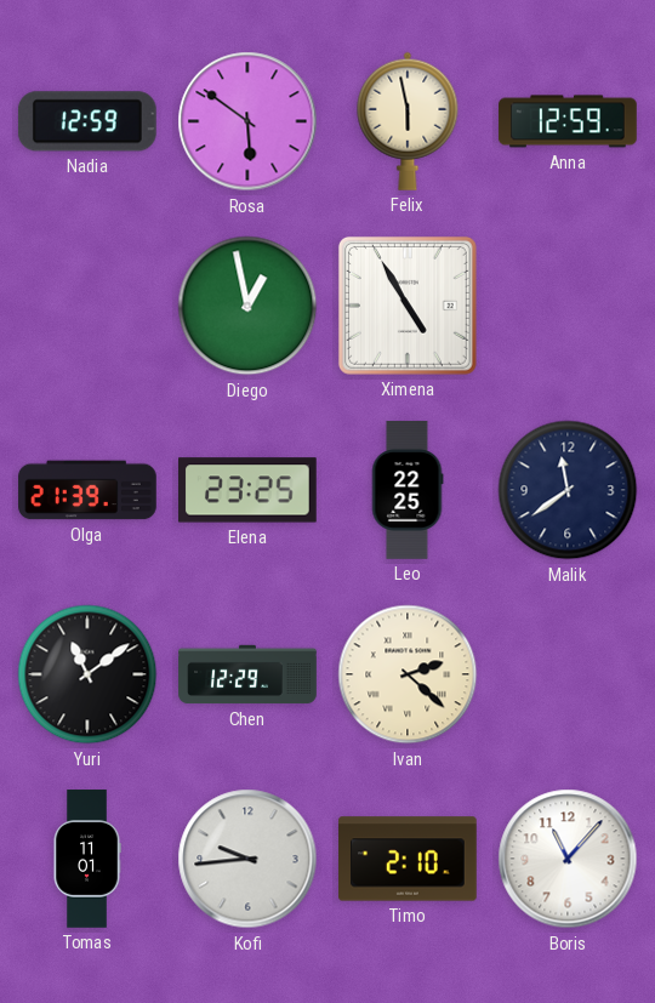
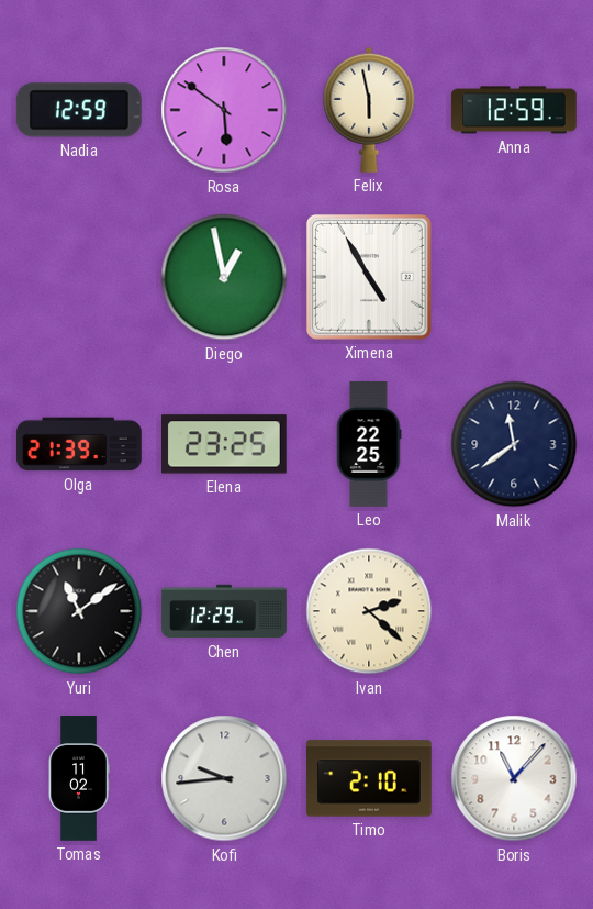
Tomas: 11:01 -> 11:02 (79, 778)
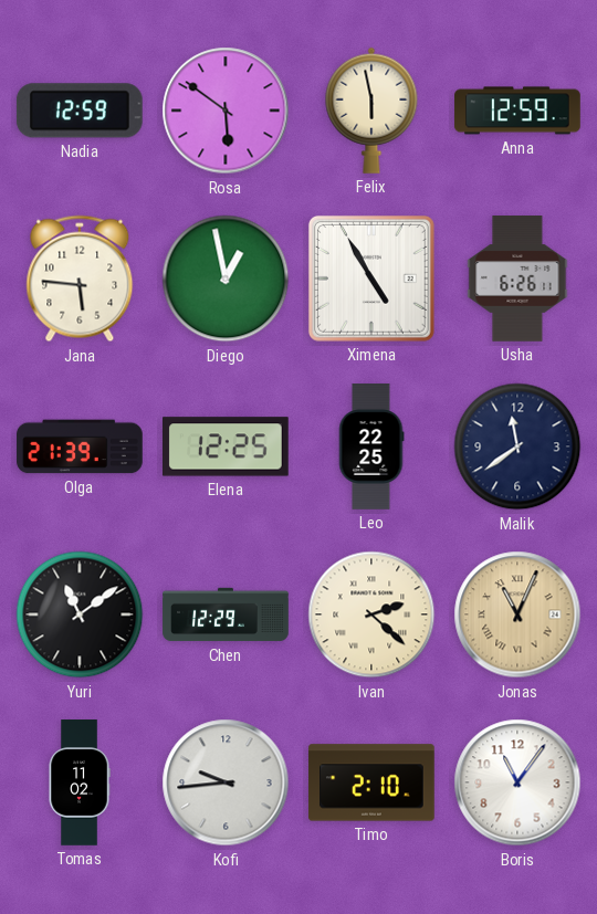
Jana: none -> 5:46 (80, 279)
Usha: none -> 6:26 (517, 279)
Elena: 23:25 -> 12:25 (227, 447)
Jonas: none -> 11:04 (517, 614)
Boris: 11:07 -> 11:06 (517, 782)
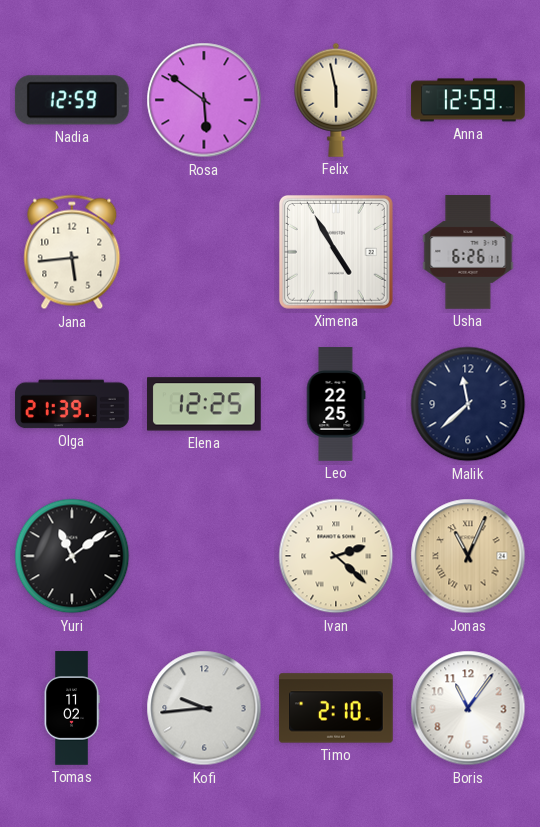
Jana: 5:46 -> 5:44 (72, 252)
Diego: 12:58 -> none (226, 279)
Malik: 11:39 -> 11:38 (468, 404)
Chen: 12:29 -> none (226, 614)
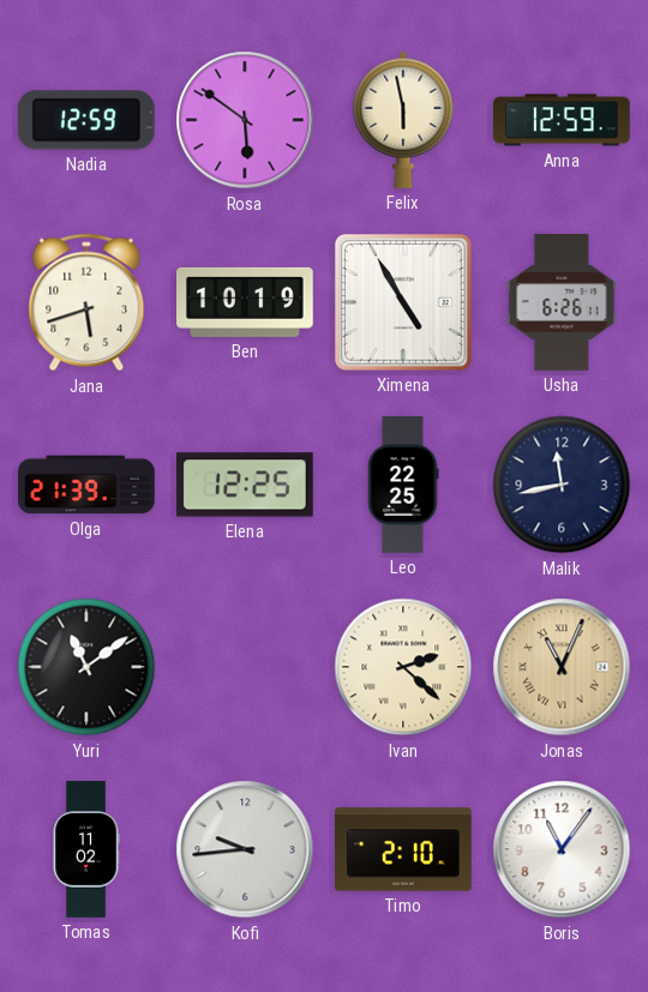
Jana: 5:44 -> 5:42 (86, 302)
Ben: none -> 10:19 (246, 302)
Malik: 11:38 -> 11:43 (562, 485)
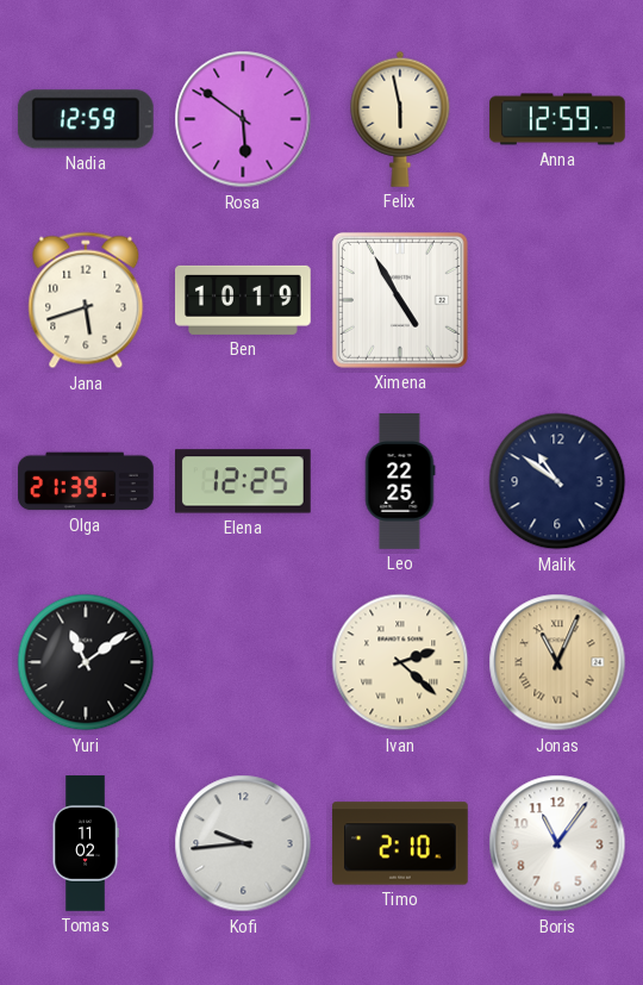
Usha: 6:26 -> none (562, 302)
Malik: 11:43 -> 10:51 (557, 481)
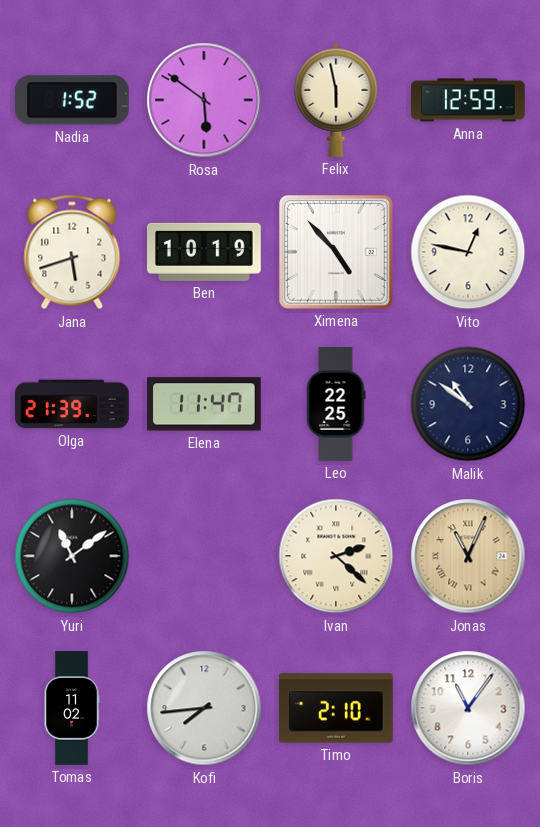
Nadia: 12:59 -> 1:52 (72, 100)
Ximena: 4:55 -> 4:53 (336, 252)
Vito: none -> 12:47 (468, 252)
Elena: 12:25 -> 11:47 (205, 404)
Kofi: 9:44 -> 7:44 (204, 708)
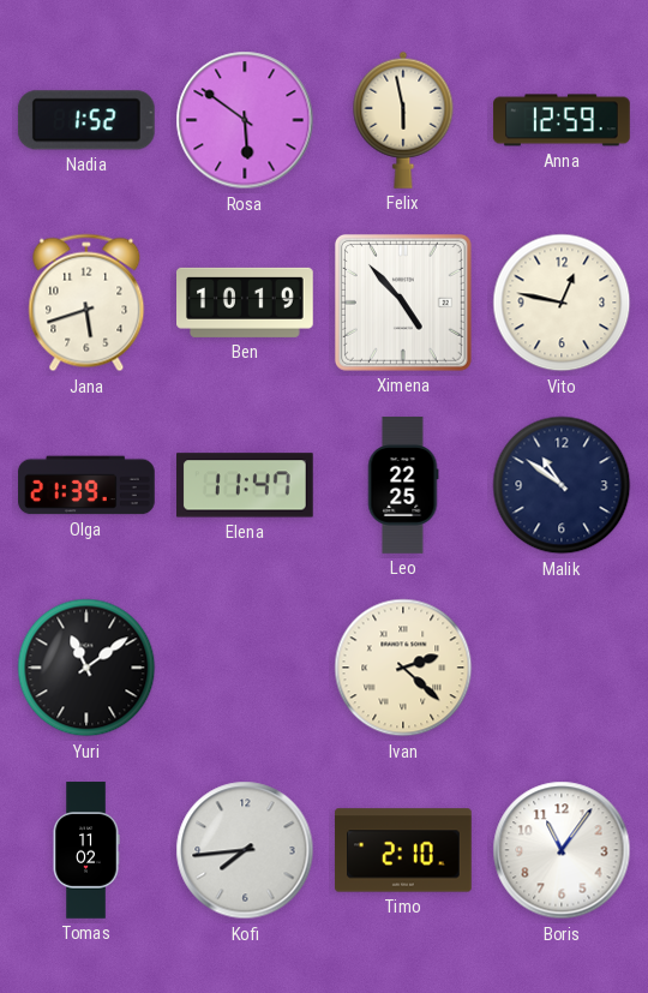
Jonas: 11:04 -> none (468, 556)
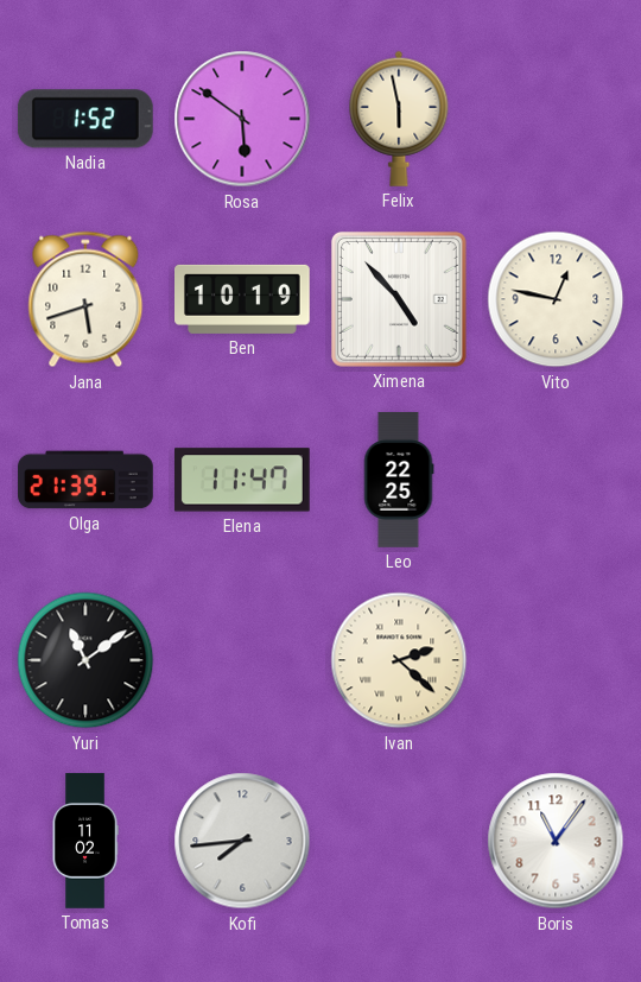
Anna: 12:59 -> none (562, 120)
Malik: 10:51 -> none (562, 485)
Timo: 2:10 -> none (403, 850)
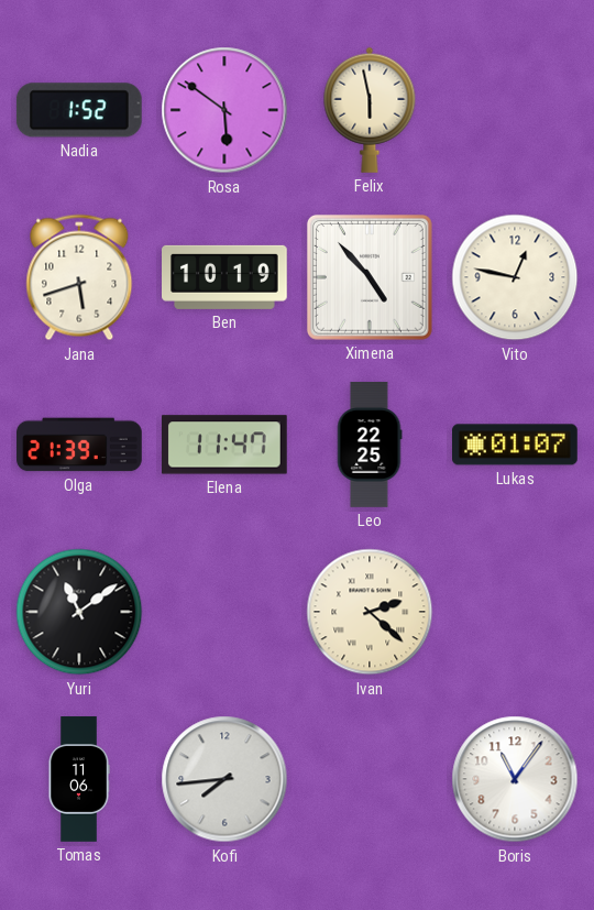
Lukas: none -> 01:07 (515, 445)
Tomas: 11:02 -> 11:06 (79, 779)
